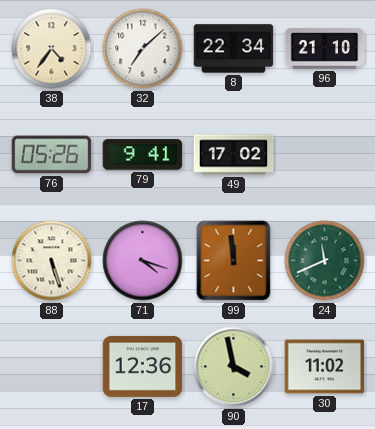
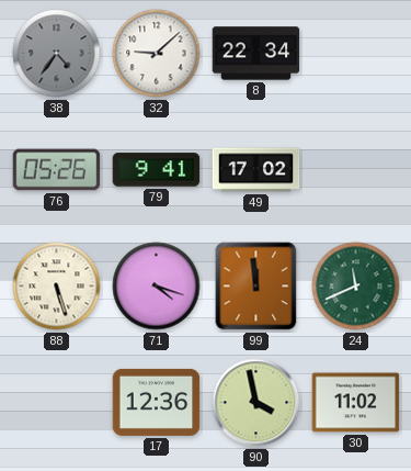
38 dial: cream -> grey (57, 54)
32: 7:08 -> 9:08 (157, 54)
96: 21:10 -> none (325, 49)
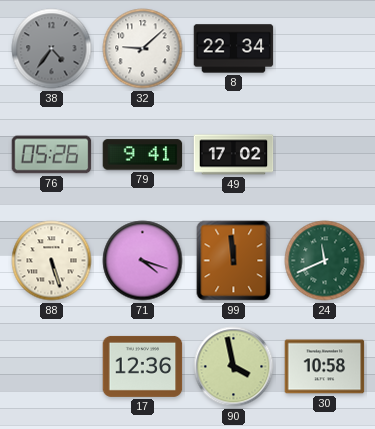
30: 11:02 -> 10:58 (325, 367)
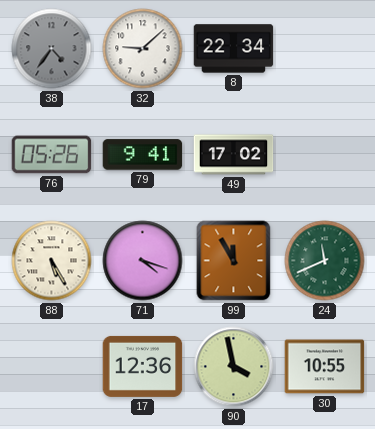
88: 5:27 -> 5:25 (52, 261)
99: 11:59 -> 11:55 (234, 261)
30: 10:58 -> 10:55 (325, 367)
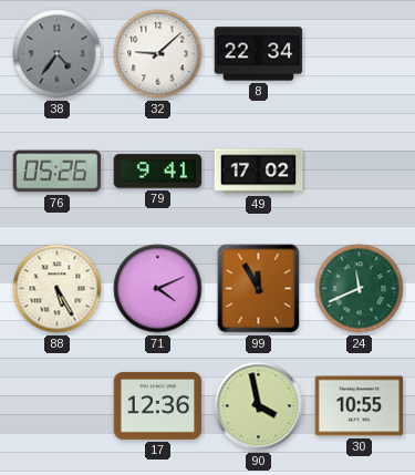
71: 4:18 -> 4:11 (158, 289)
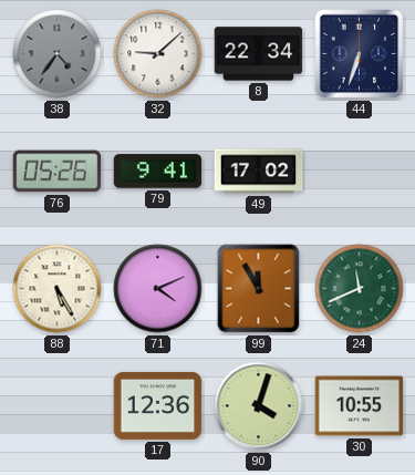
44: none -> 6:33 (360, 54)
90: 3:58 -> 4:03 (259, 406)
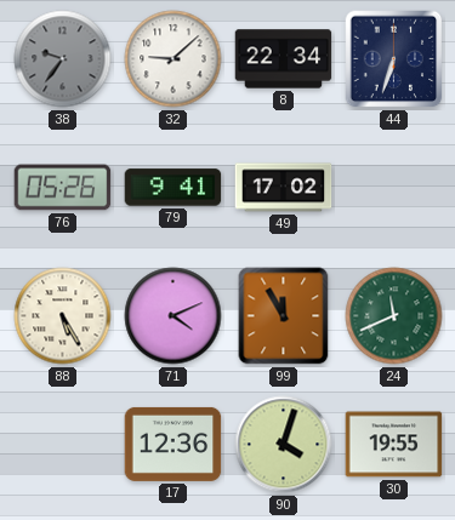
38: 4:36 -> 9:36 (63, 59)
30: 10:55 -> 19:55 (394, 445)
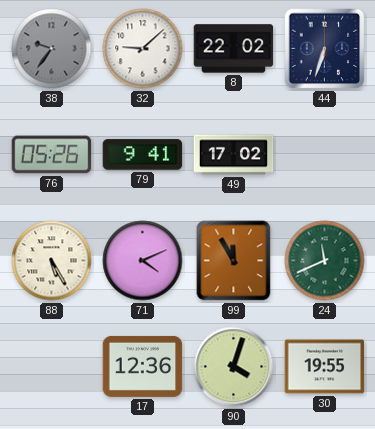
8: 22:34 -> 22:02 (234, 49)
